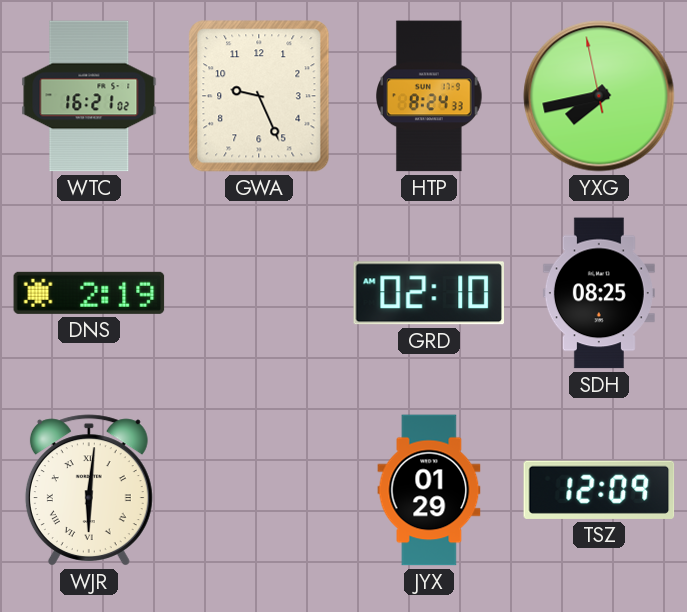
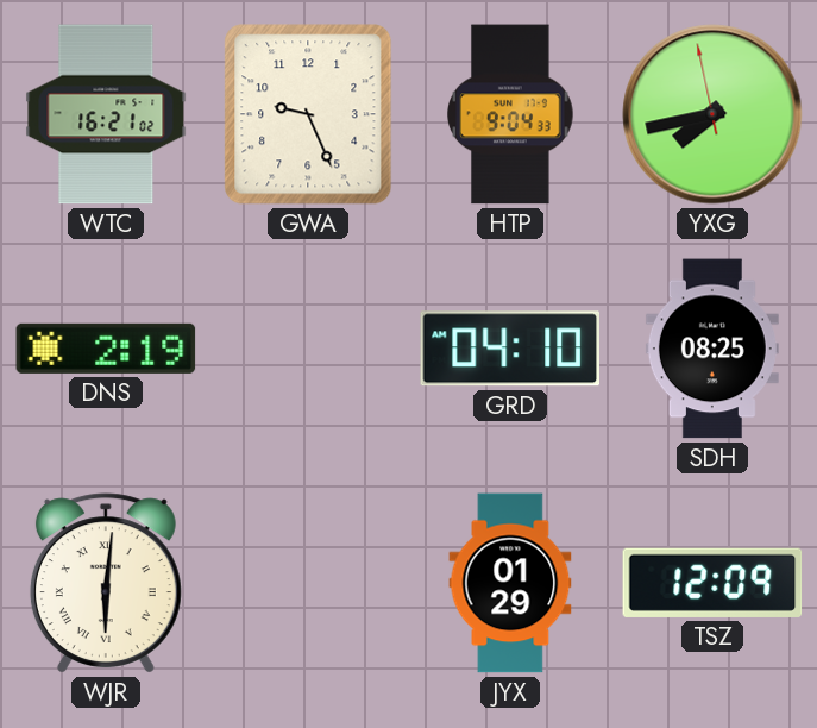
HTP: 8:24 -> 9:04 (510, 114)
GRD: 02:10 -> 04:10 (509, 349)
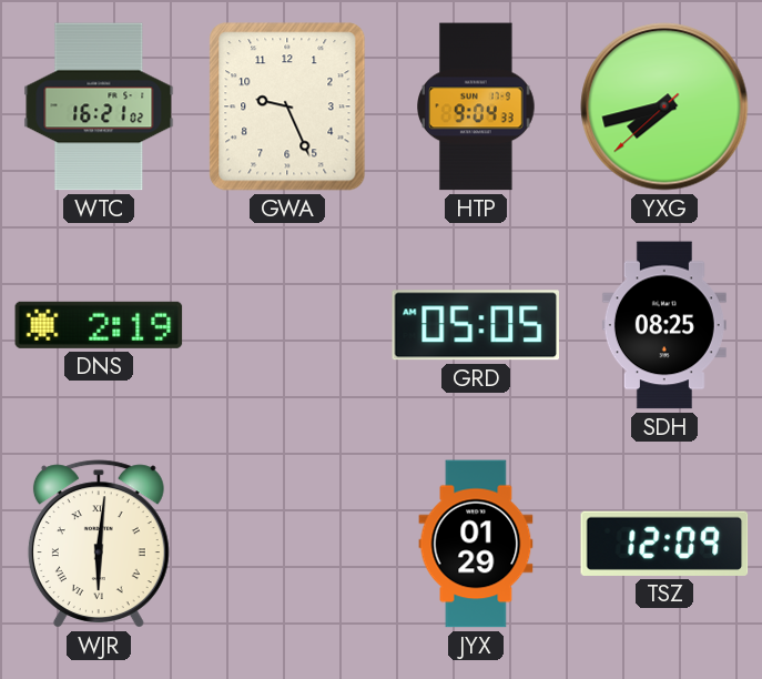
YXG: 7:42:58 -> 7:42:38 (664, 107)
GRD: 04:10 -> 05:05 (475, 325)
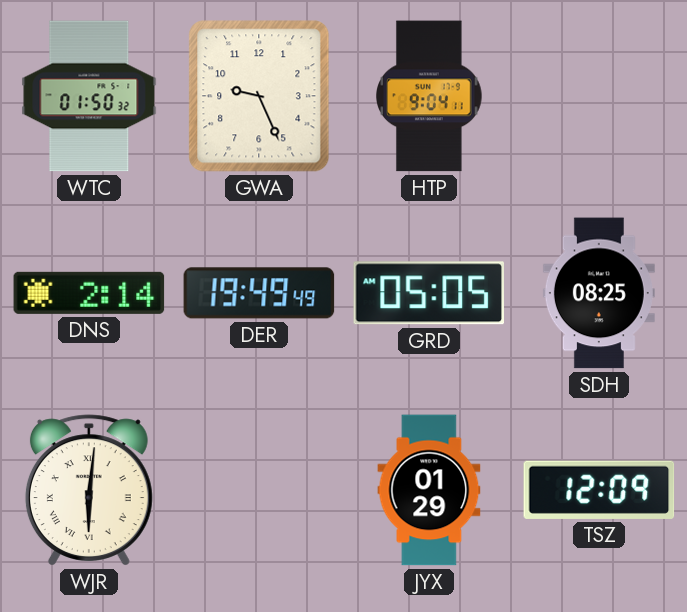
WTC: 16:21 -> 01:50 (89, 96)
HTP: 9:04:33 -> 9:04:11 (429, 96)
YXG: 7:42 -> none (664, 107)
DNS: 2:19 -> 2:14 (89, 293)
DER: none -> 19:49 (259, 293)
